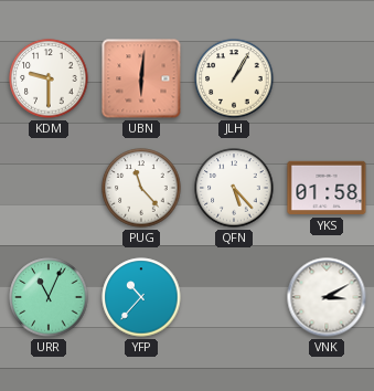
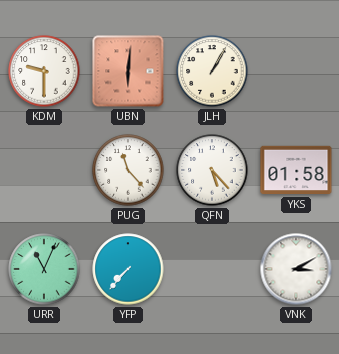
YFP: 10:37 -> 7:37 (128, 269)
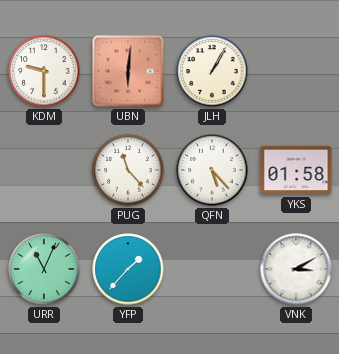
YFP: 7:37 -> 1:37 (128, 269)
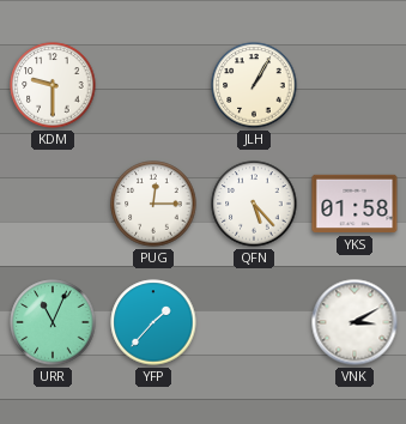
UBN: 6:01 -> none (128, 71)
PUG: 11:23 -> 12:15 (153, 204)
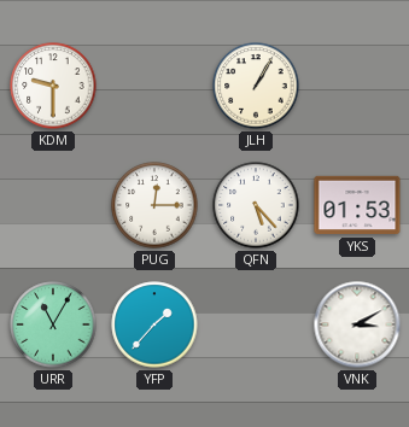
YKS: 01:58 -> 01:53 (357, 205)
URR: 11:04 -> 11:05 (53, 324)
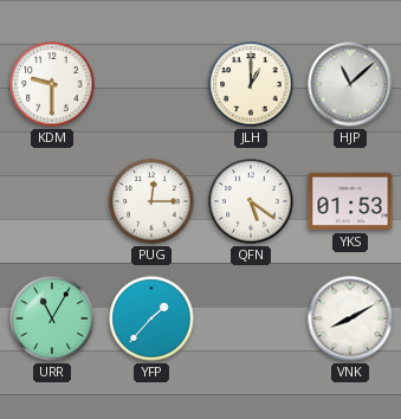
JLH: 1:05 -> 1:00 (251, 84)
HJP: none -> 11:08 (350, 84)
QFN: 5:23 -> 5:21 (251, 201)
VNK: 3:10 -> 8:10 (350, 318)
